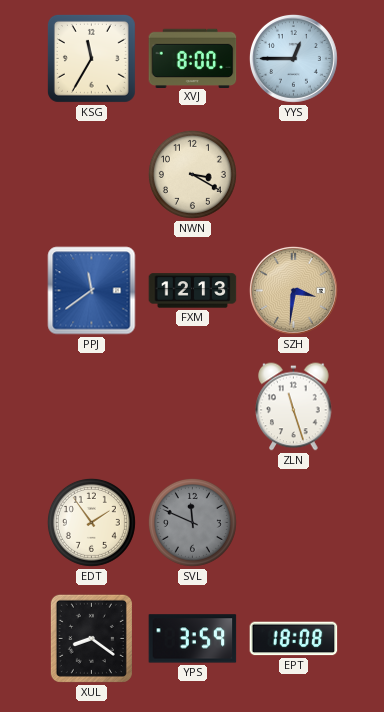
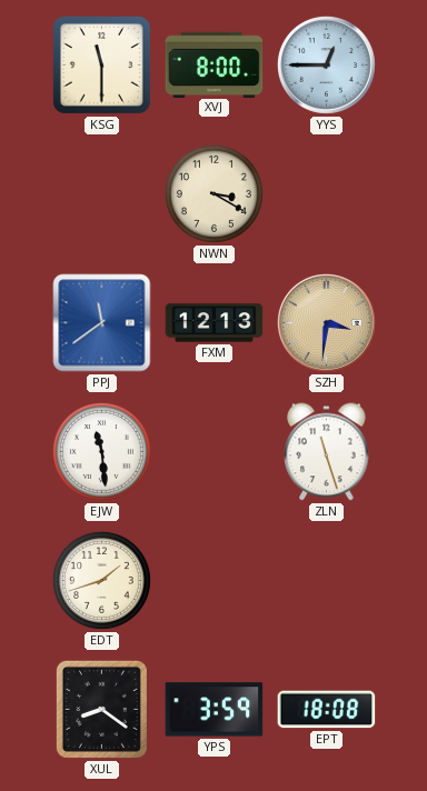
KSG: 11:35 -> 11:30 (101, 64)
EJW: none -> 11:29 (101, 451)
EDT: 1:54 -> 1:42 (101, 580)
SVL: 11:49 -> none (192, 522)
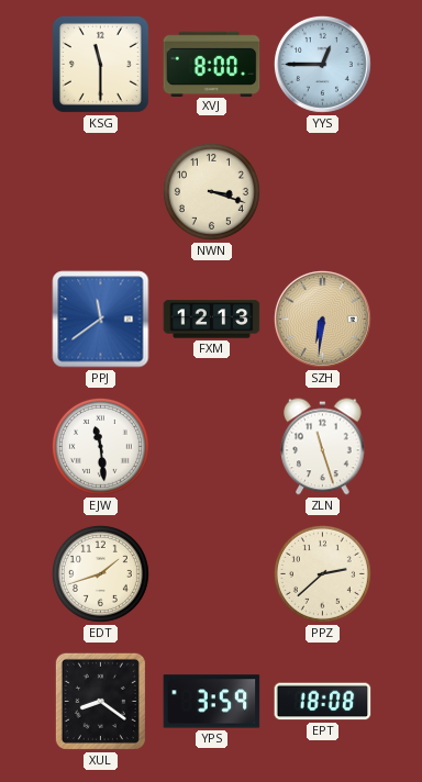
NWN: 3:20 -> 3:18 (211, 191)
SZH: 3:31 -> 6:31 (322, 319)
PPZ: none -> 2:38 (322, 573)
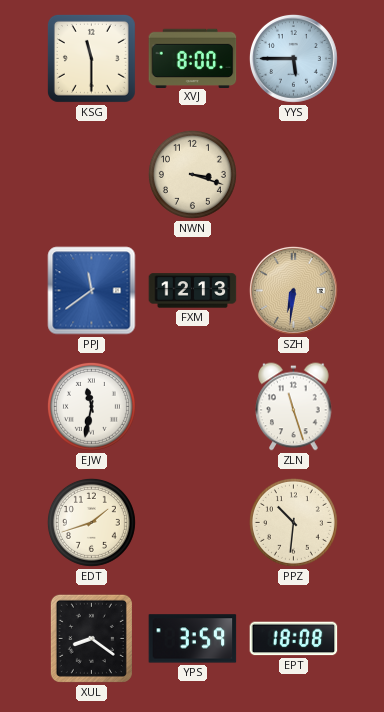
YYS: 12:45 -> 5:45 (293, 58)
EJW: 11:29 -> 11:32 (91, 406)
PPZ: 2:38 -> 10:31 (293, 522)
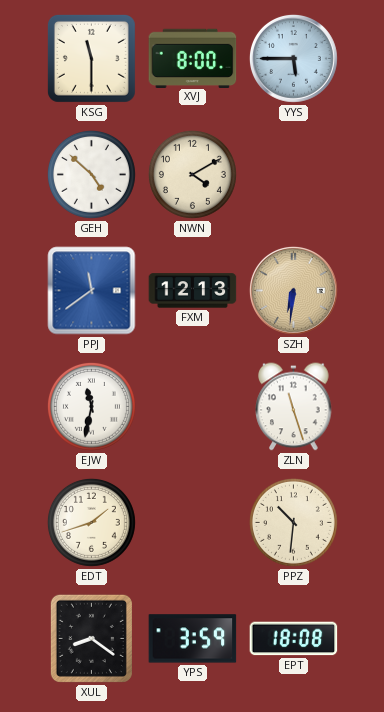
GEH: none -> 4:52 (91, 174)
NWN: 3:18 -> 4:10 (192, 174)
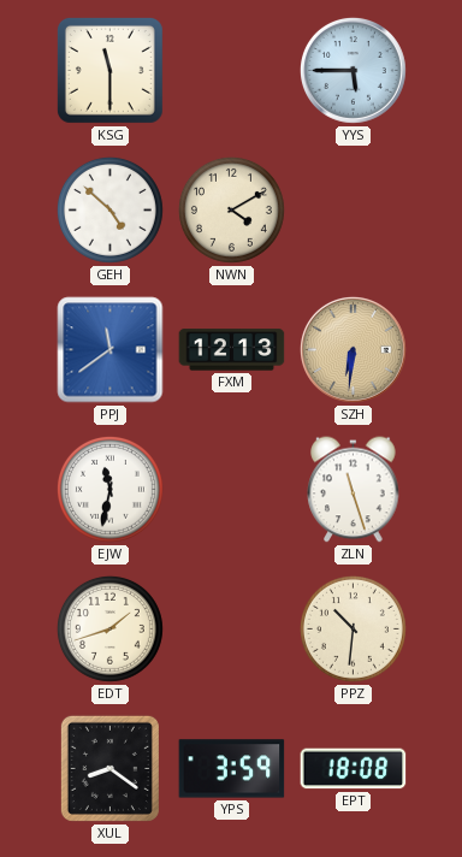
XVJ: 8:00 -> none (193, 58)
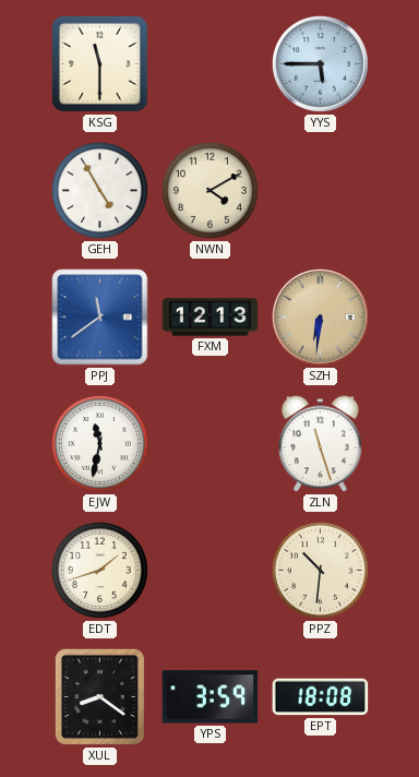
GEH: 4:52 -> 4:55 (99, 190)
